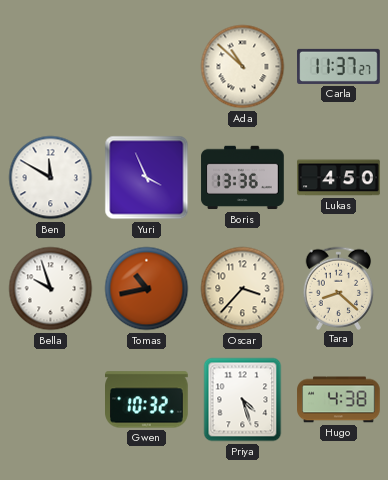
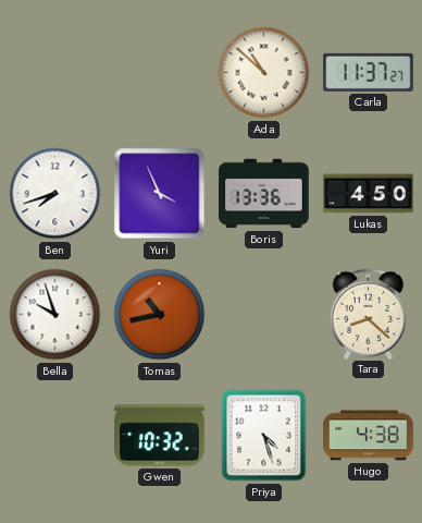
Ben: 11:50 -> 7:42 (55, 194)
Oscar: 3:37 -> none (243, 289)
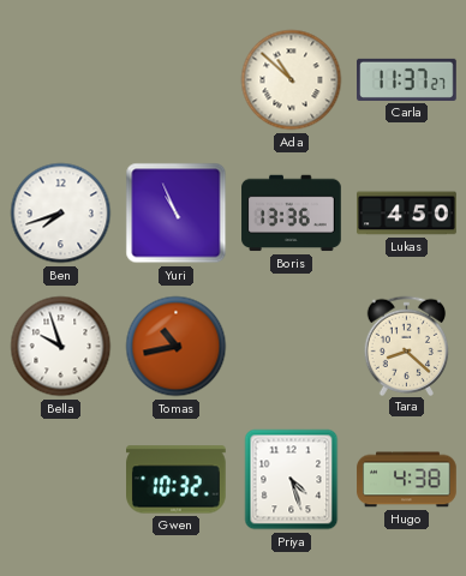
Yuri: 3:56 -> 10:56 (177, 214)
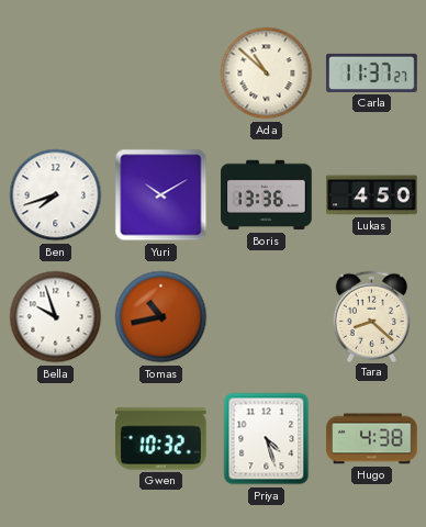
Yuri: 10:56 -> 10:10 (161, 195)
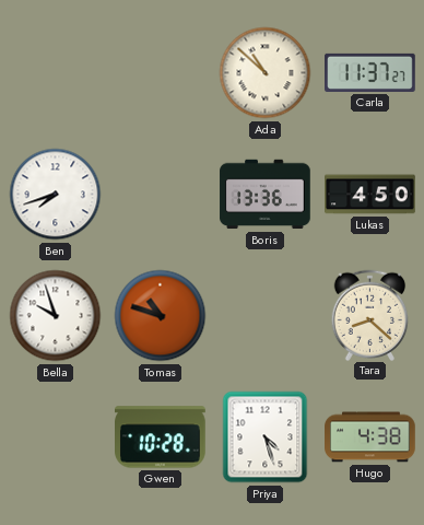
Yuri: 10:10 -> none (161, 195)
Tomas: 10:43 -> 10:48 (161, 316)
Gwen: 10:32 -> 10:28 (161, 437)
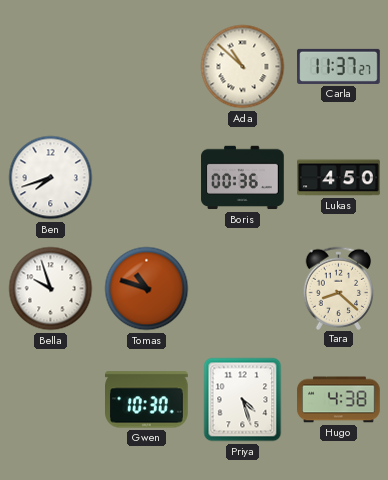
Boris: 13:36 -> 00:36 (243, 178)
Gwen: 10:28 -> 10:30 (147, 400)
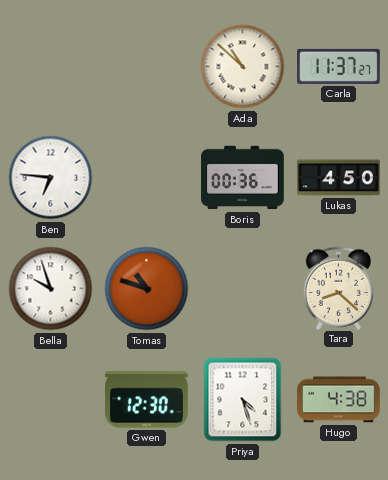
Ben: 7:42 -> 6:46 (51, 178)
Gwen: 10:30 -> 12:30 (147, 400)
